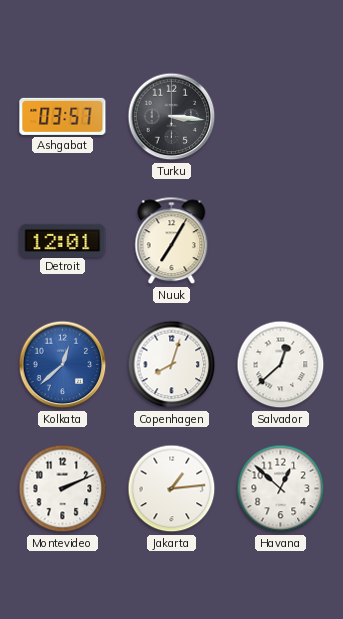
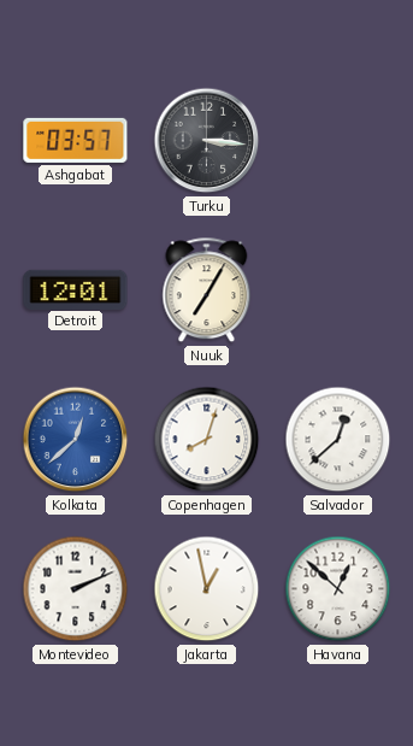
Jakarta: 1:14 -> 12:58 (207, 589)
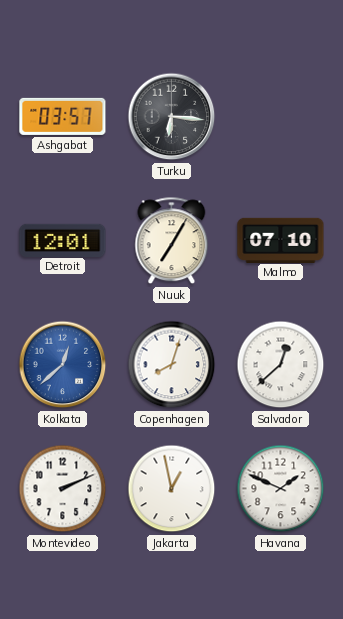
Turku: 3:16 -> 6:16 (172, 117)
Malmo: none -> 07:10 (281, 240)
Havana: 12:52 -> 1:49 (281, 489)
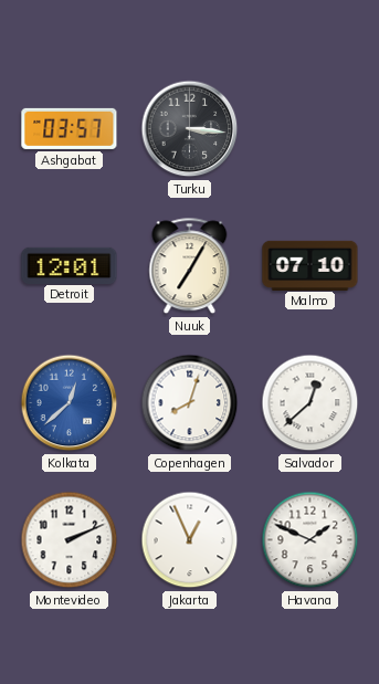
Turku: 6:16 -> 3:16 (190, 129)
Jakarta: 12:58 -> 12:56 (190, 540)
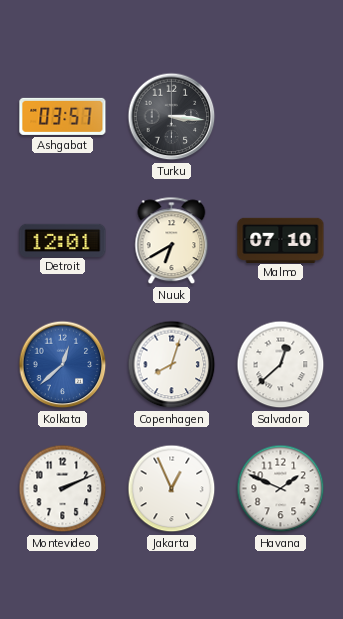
Nuuk: 7:05 -> 6:40 (172, 241)
